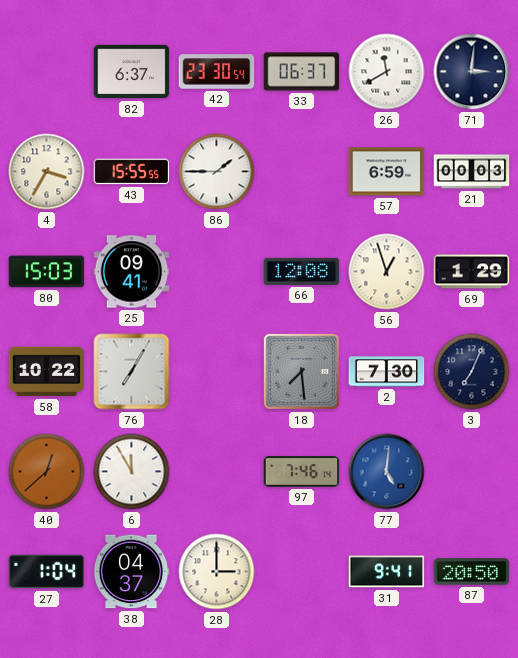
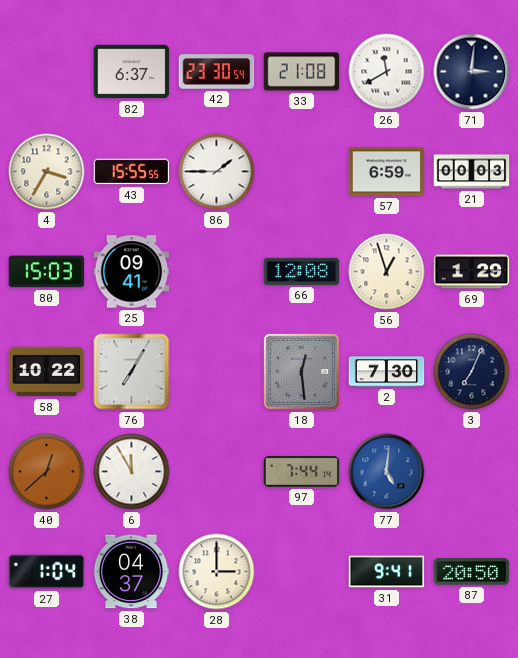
33: 06:37 -> 21:08 (302, 72)
18: 7:29 -> 12:29 (301, 371)
97: 7:46 -> 7:44 (302, 472)
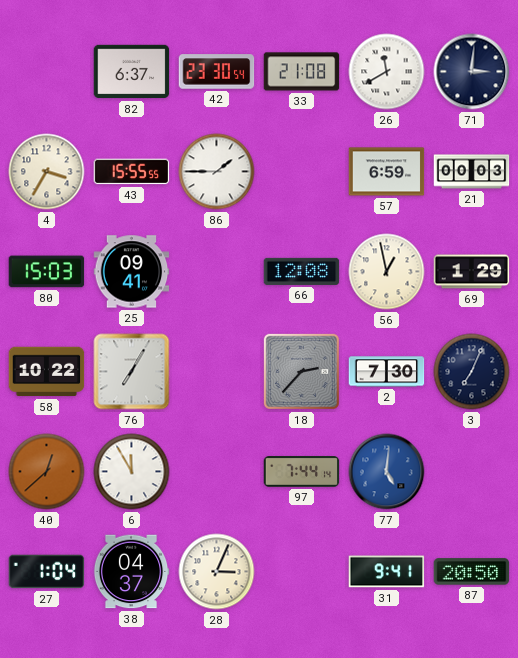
56: 12:57 -> 12:58 (387, 272)
18: 12:29 -> 2:37 (301, 371)
28: 3:00 -> 3:04 (217, 572)
